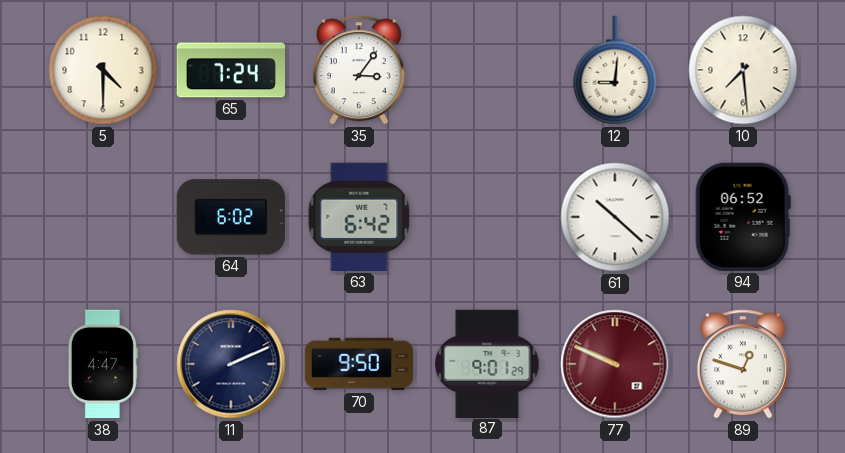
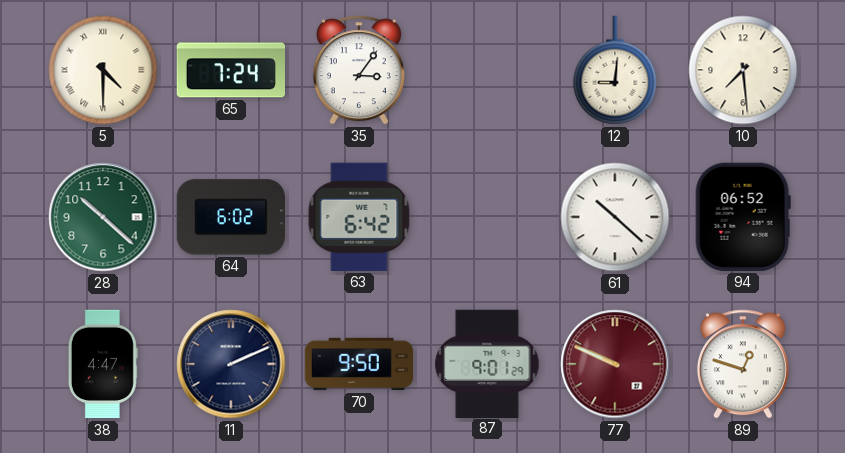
5 numerals: Arabic -> Roman (103, 70)
28: none -> 10:22 (103, 217)
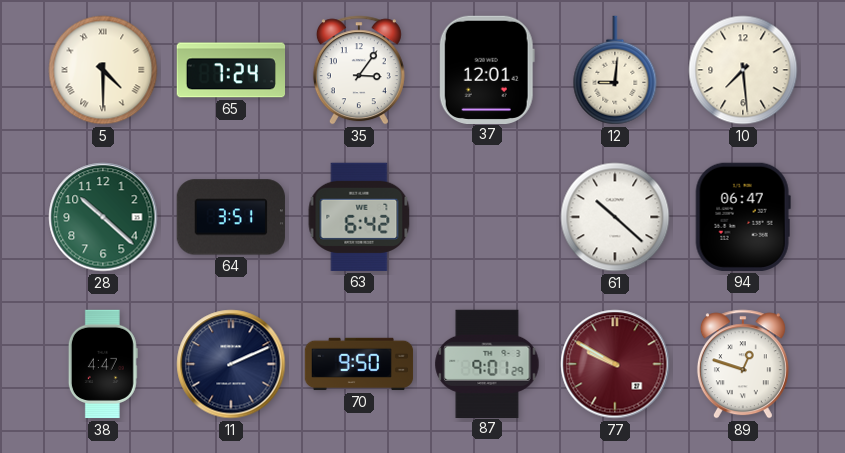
37: none -> 12:01 (487, 69)
64: 6:02 -> 3:51 (231, 217)
94: 06:52 -> 06:47 (743, 217)
77: 9:49 -> 9:50 (615, 364)
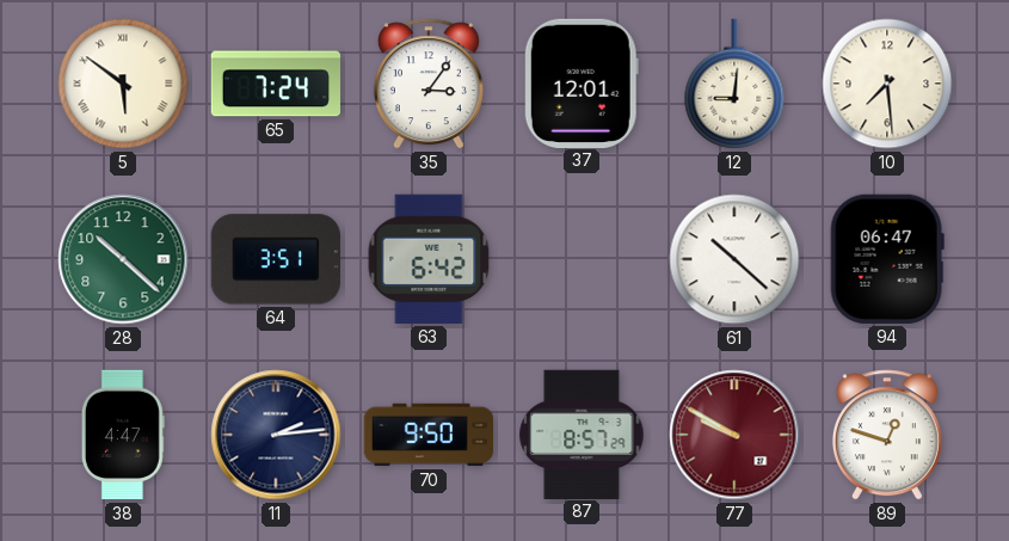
5: 4:30 -> 5:51 (123, 84)
11: 2:11 -> 2:14 (276, 435)
87: 9:01 -> 8:57 (582, 434)
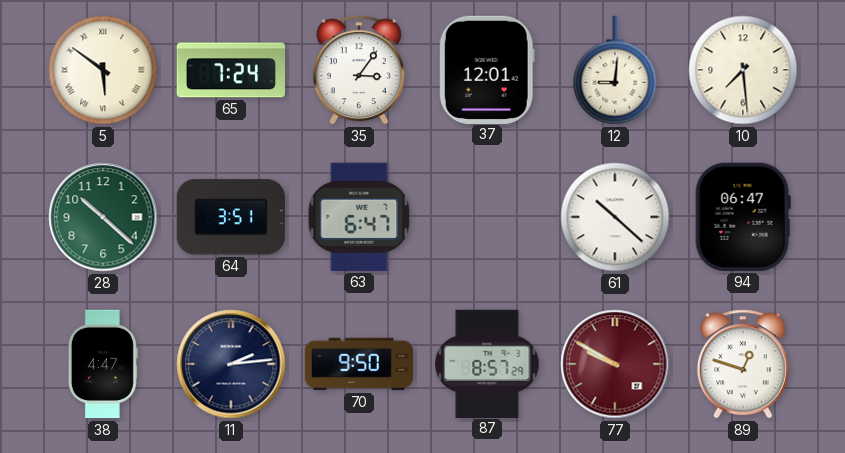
63: 6:42 -> 6:47 (359, 217)
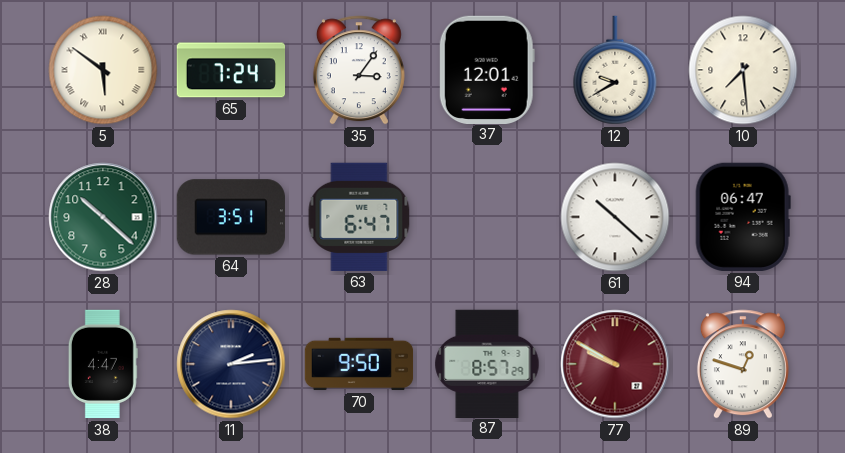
12: 9:01 -> 9:40 (615, 70)
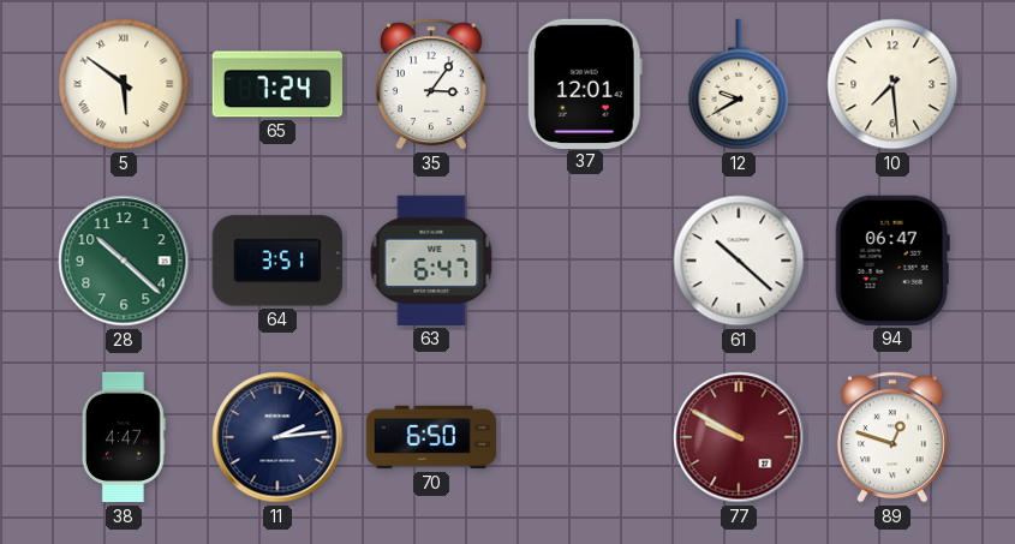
70: 9:50 -> 6:50 (431, 437)
87: 8:57 -> none (487, 363)
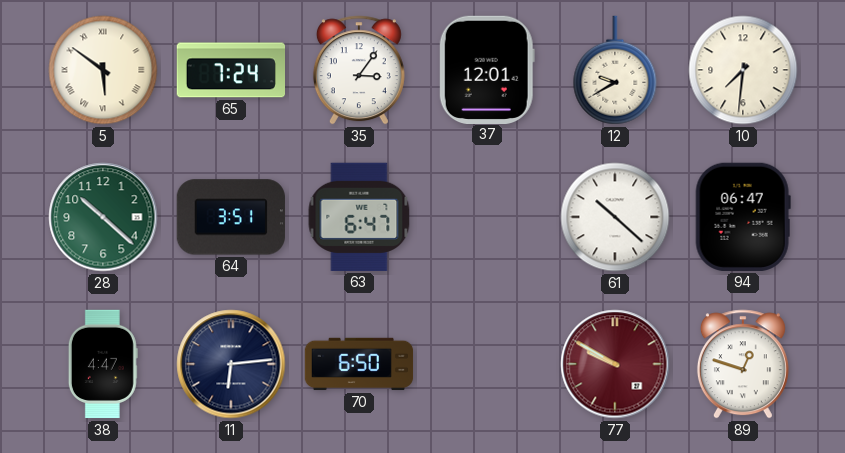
10: 7:29 -> 7:31 (743, 70)
11: 2:14 -> 6:14 (231, 364)
